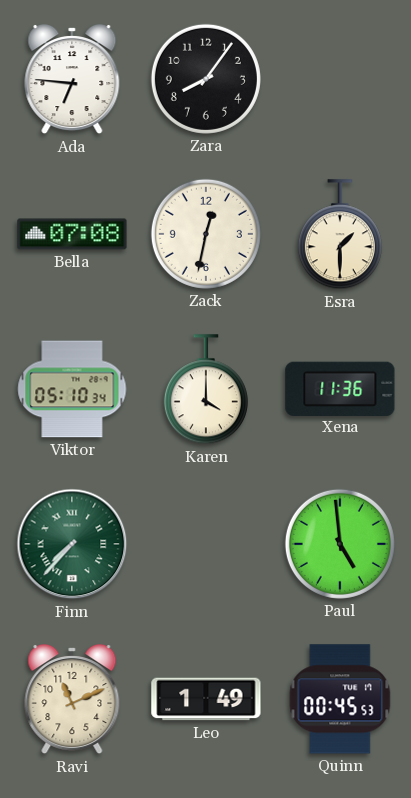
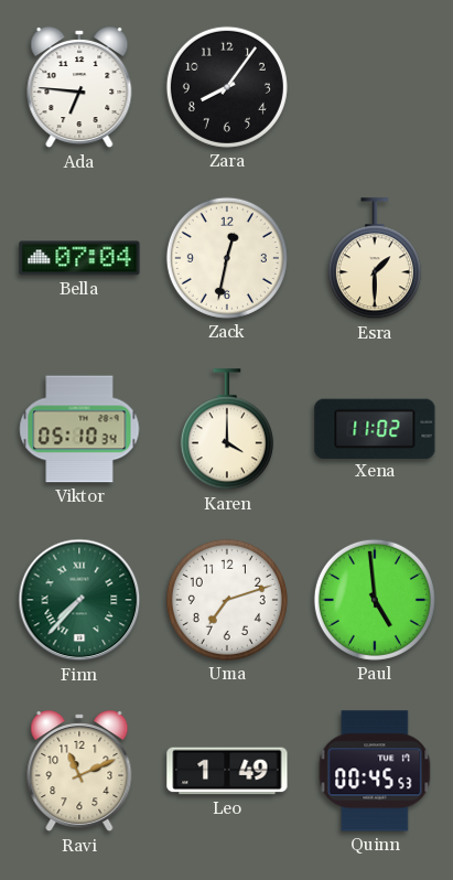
Bella: 07:08 -> 07:04 (79, 258)
Xena: 11:36 -> 11:02 (375, 428)
Uma: none -> 7:12 (227, 600)
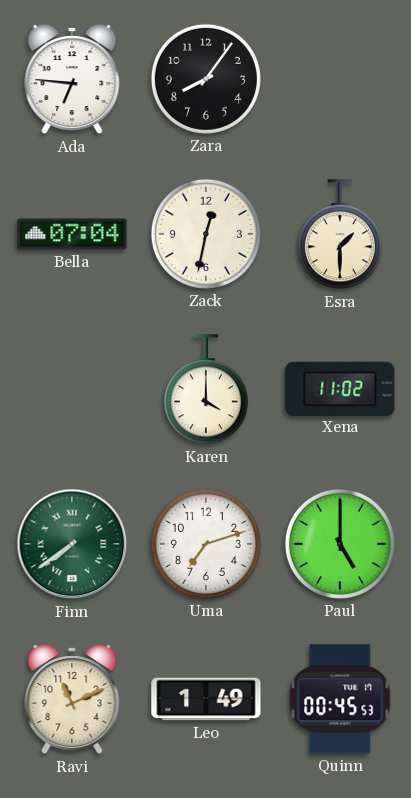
Viktor: 05:10 -> none (79, 429)
Finn: 7:37 -> 7:39 (72, 544)
Paul: 4:59 -> 5:00 (340, 544)
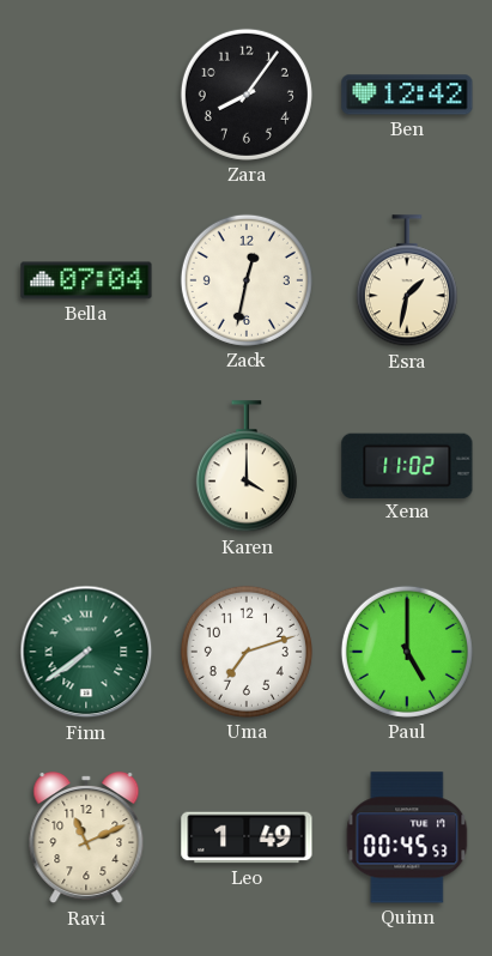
Ada: 6:46 -> none (72, 80)
Ben: none -> 12:42 (407, 95)
Esra: 1:30 -> 1:32 (407, 282)
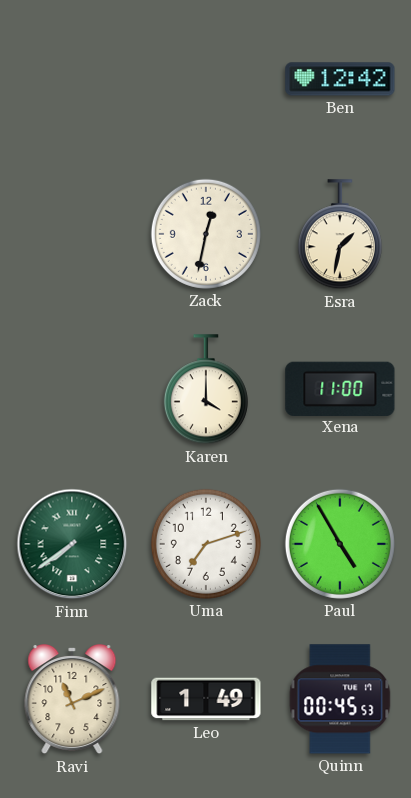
Zara: 8:06 -> none (247, 95)
Bella: 07:04 -> none (86, 280)
Xena: 11:02 -> 11:00 (340, 388)
Paul: 5:00 -> 4:55 (340, 544)
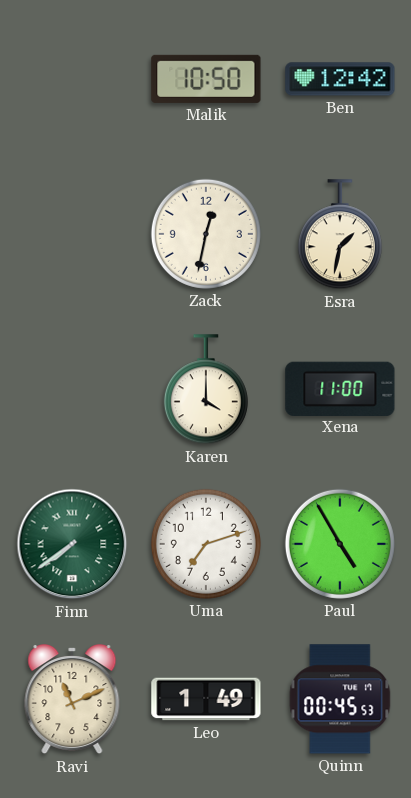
Malik: none -> 10:50 (206, 79)
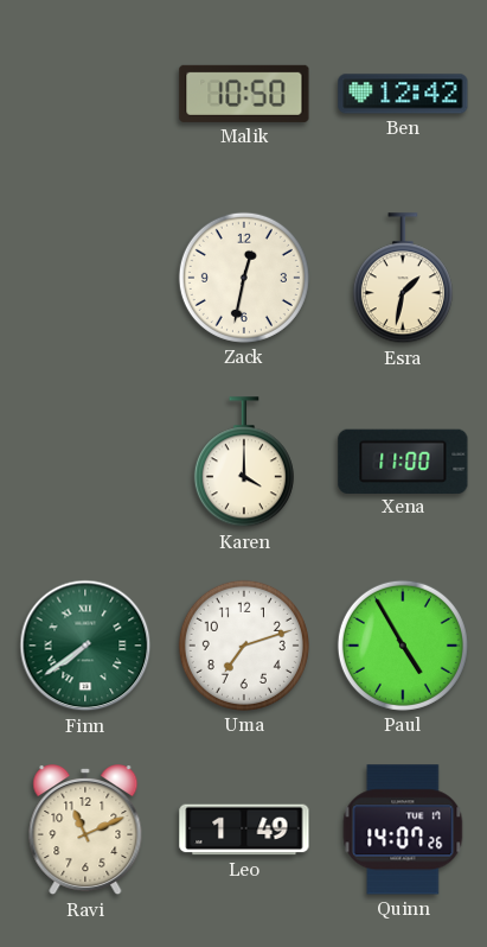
Quinn: 00:45 -> 14:07 (403, 830)
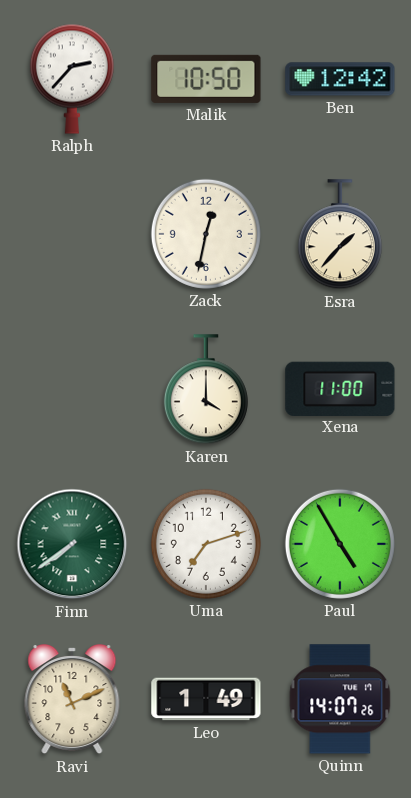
Ralph: none -> 2:37 (72, 79)
Esra: 1:32 -> 1:37 (340, 235)
